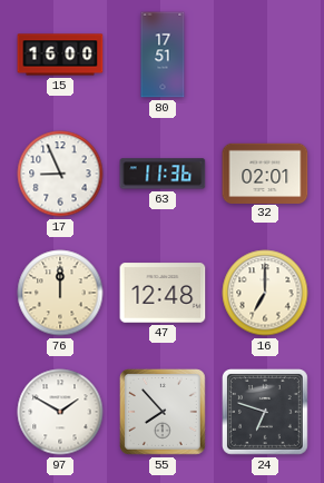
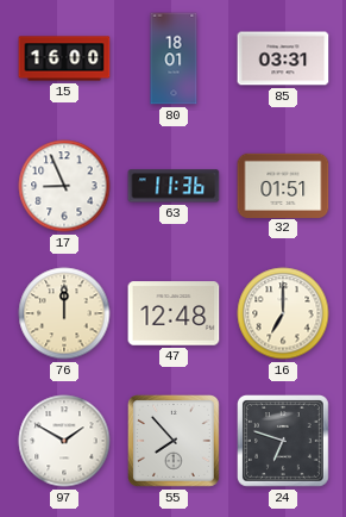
80: 17:51 -> 18:01 (174, 58)
85: none -> 03:31 (283, 58)
32: 02:01 -> 01:51 (283, 185)
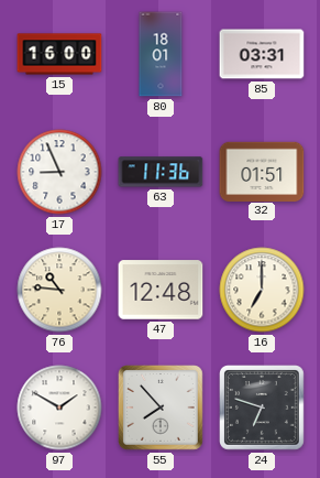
76: 12:00 -> 10:46 (59, 290)
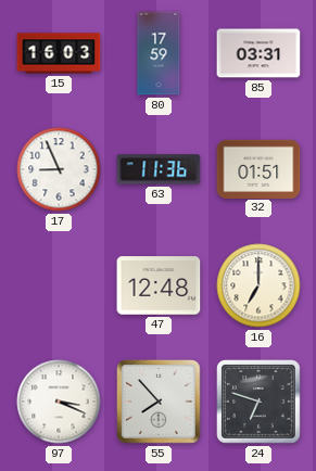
15: 16:00 -> 16:03 (59, 53)
80: 18:01 -> 17:59 (159, 53)
76: 10:46 -> none (59, 290)
97: 1:50 -> 3:19 (59, 402)
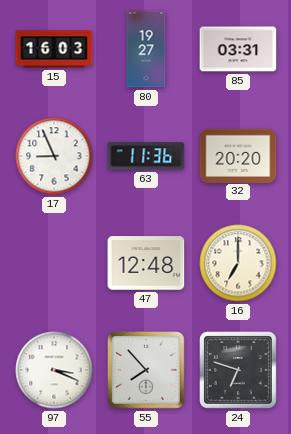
80: 17:59 -> 19:27 (146, 49)
32: 01:51 -> 20:20 (238, 155)
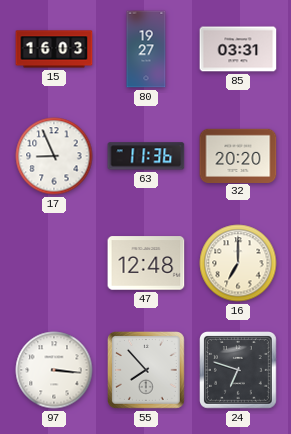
97: 3:19 -> 3:16 (54, 370)
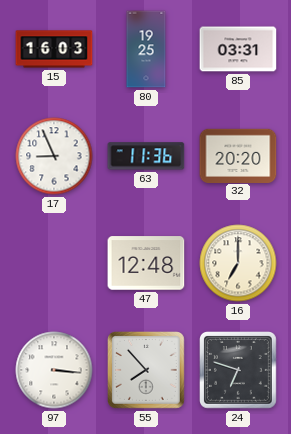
80: 19:27 -> 19:25 (146, 49)
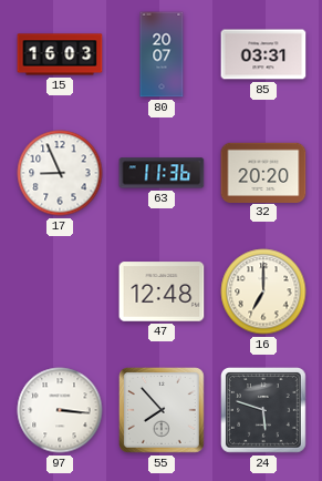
80: 19:25 -> 20:07 (162, 54)
24: 6:48 -> 5:48 (264, 411)
